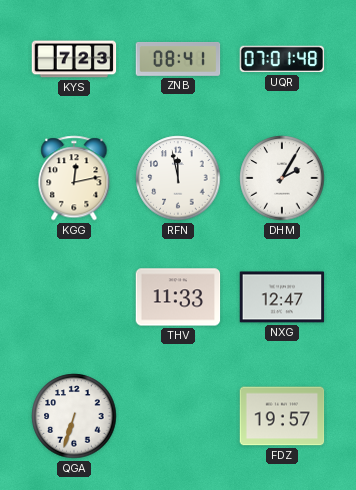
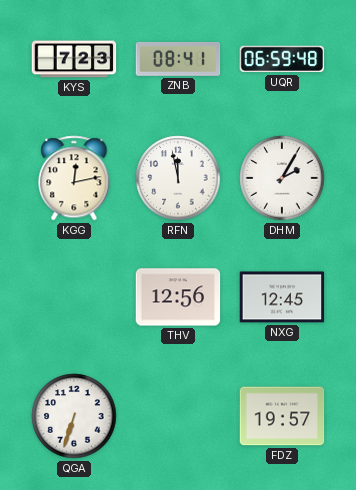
UQR: 07:01 -> 06:59 (282, 59)
THV: 11:33 -> 12:56 (178, 297)
NXG: 12:47 -> 12:45 (282, 297)
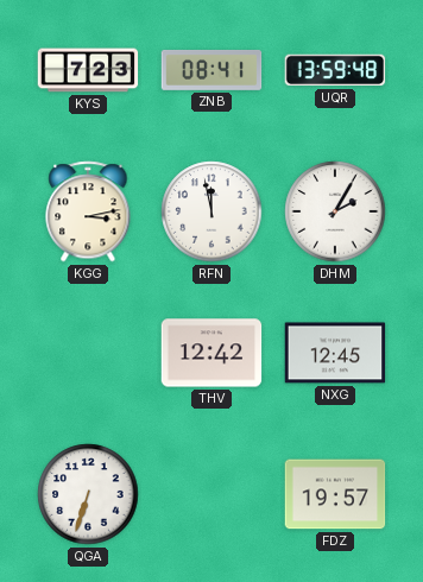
UQR: 06:59 -> 13:59 (335, 70)
KGG: 12:13 -> 3:13 (88, 211)
THV: 12:56 -> 12:42 (211, 353)
